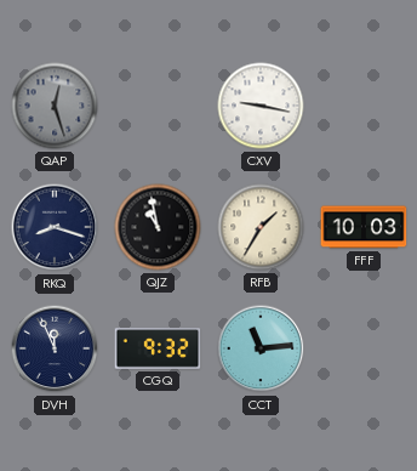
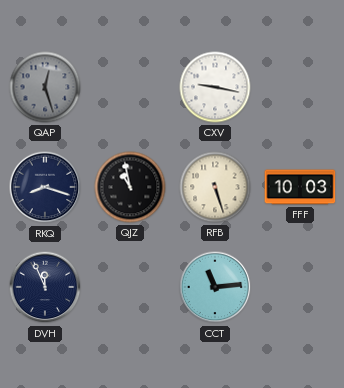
RFB: 1:35 -> 5:27 (215, 187)
CGQ: 9:32 -> none (158, 348)
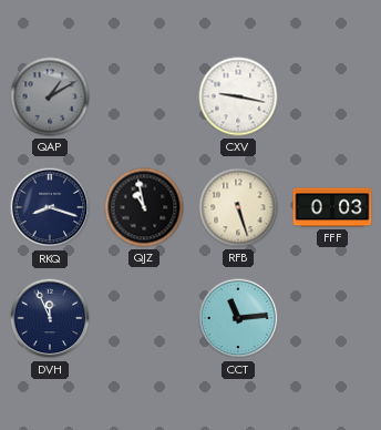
QAP: 12:27 -> 1:10 (50, 96)
FFF: 10:03 -> 0:03 (332, 207)
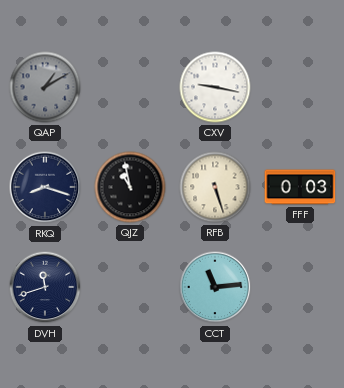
DVH: 11:56 -> 11:42 (45, 287)
